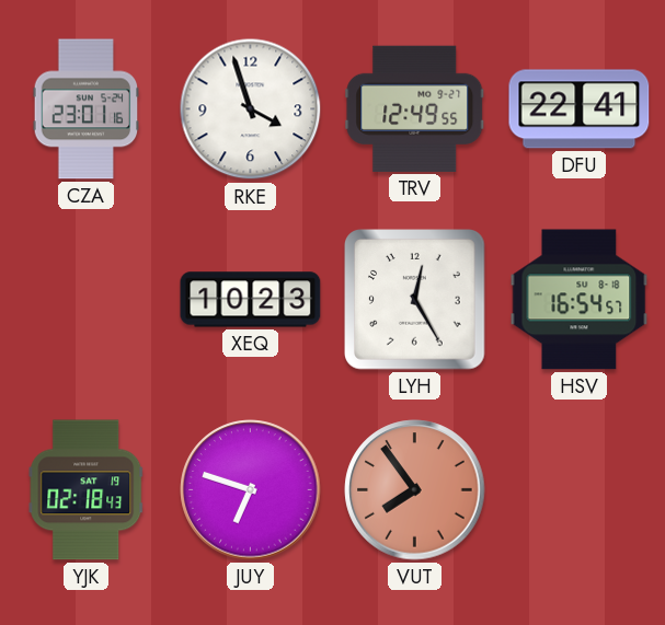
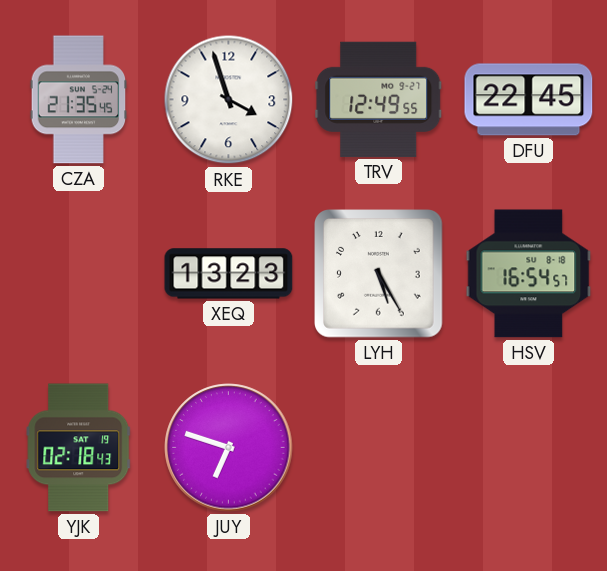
CZA: 23:01 -> 21:35 (79, 100)
DFU: 22:41 -> 22:45 (529, 100)
XEQ: 10:23 -> 13:23 (229, 274)
LYH: 12:25 -> 5:25 (379, 274)
VUT: 7:54 -> none (415, 490)
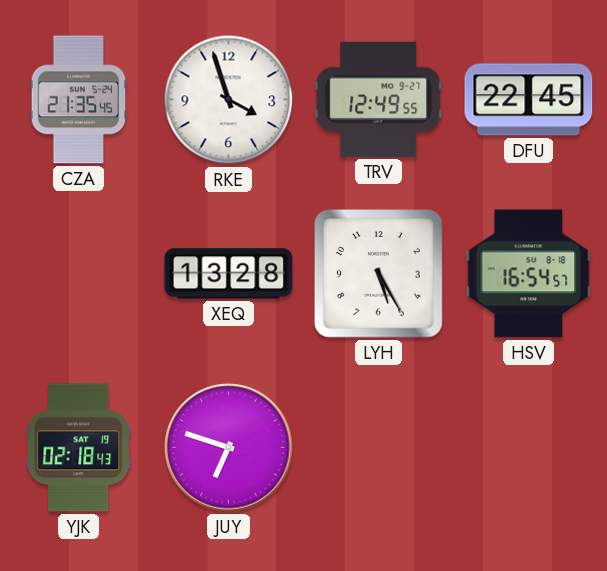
XEQ: 13:23 -> 13:28 (229, 274)
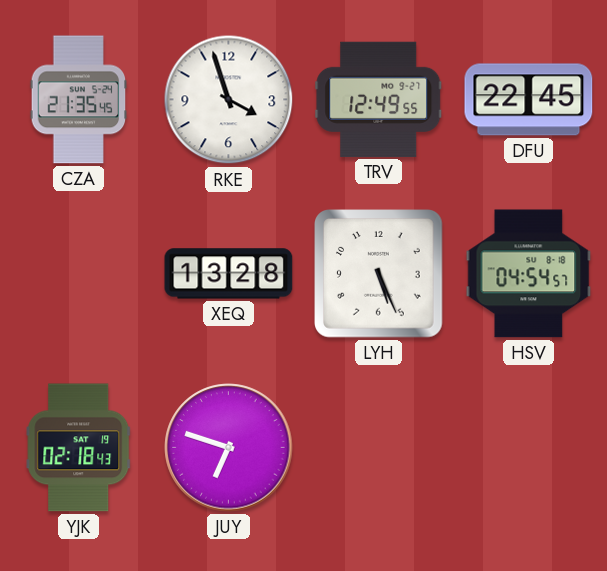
LYH: 5:25 -> 5:26 (379, 274)
HSV: 16:54 -> 04:54 (529, 274)
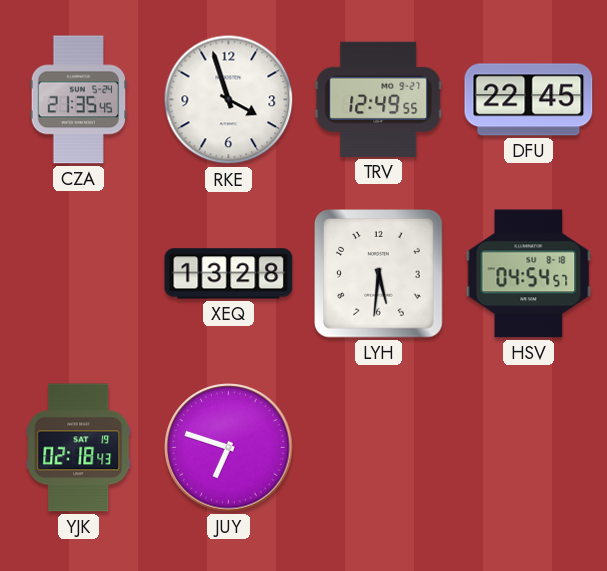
LYH: 5:26 -> 5:31 (379, 274)
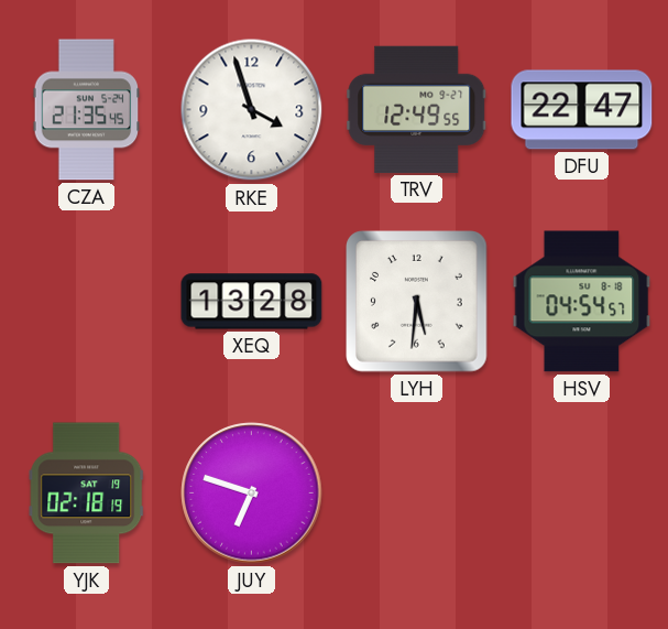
DFU: 22:45 -> 22:47 (582, 110)
YJK: 02:18:43 -> 02:18:19 (87, 494)
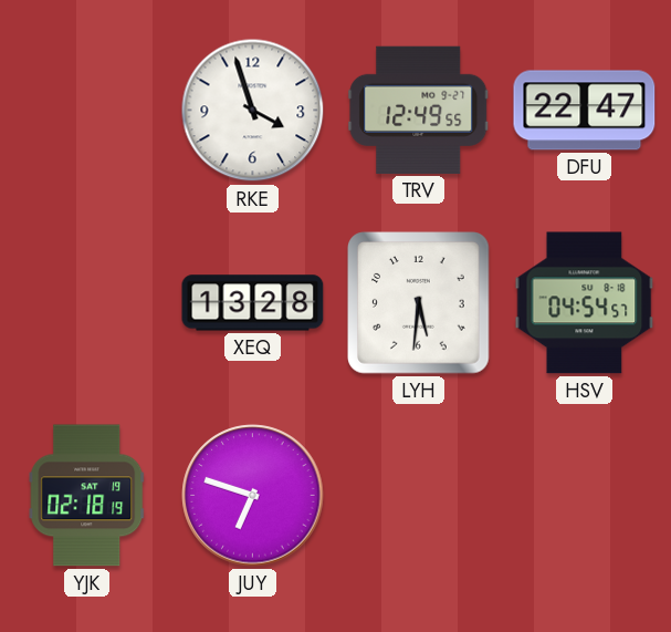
CZA: 21:35 -> none (87, 110)
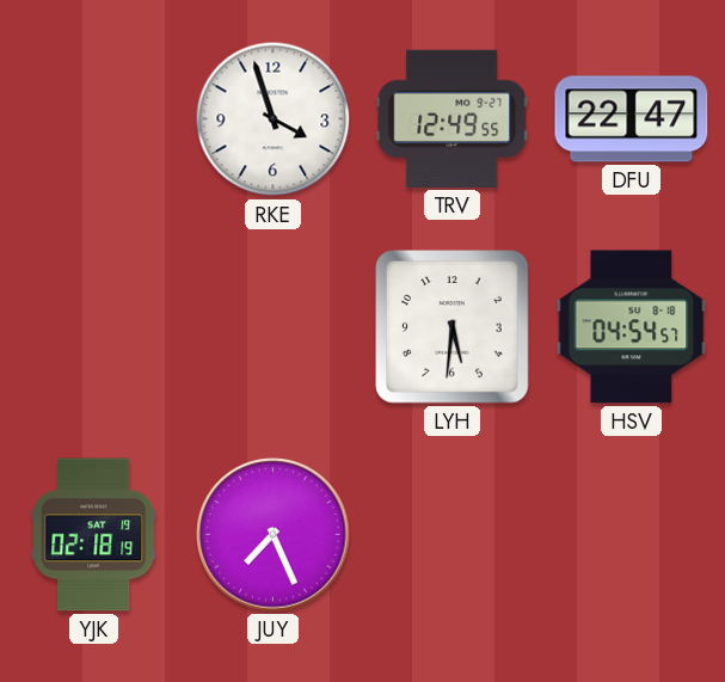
XEQ: 13:28 -> none (253, 303)
JUY: 6:48 -> 7:26 (274, 535)
